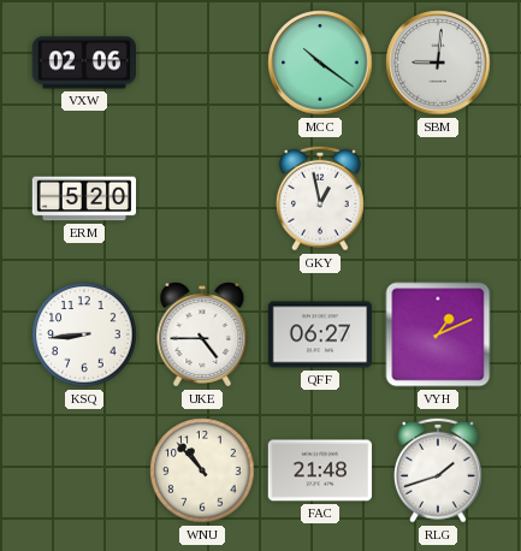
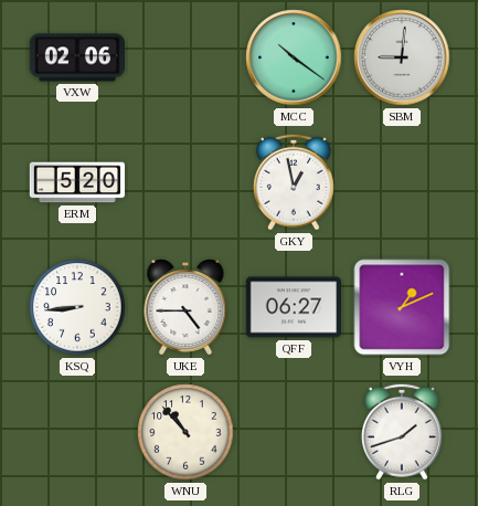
FAC: 21:48 -> none (319, 470)
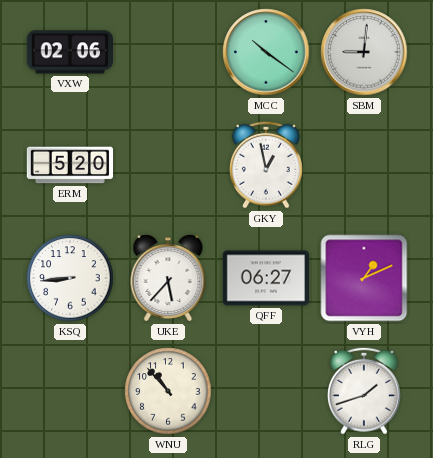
UKE: 4:45 -> 5:37 (168, 278)
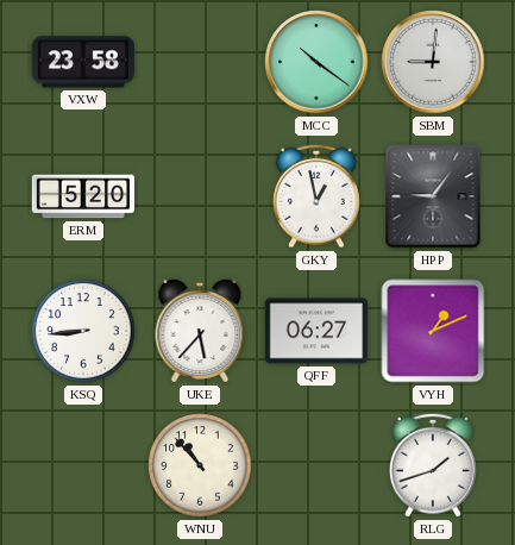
VXW: 02:06 -> 23:58 (82, 62)
HPP: none -> 9:06 (433, 196)
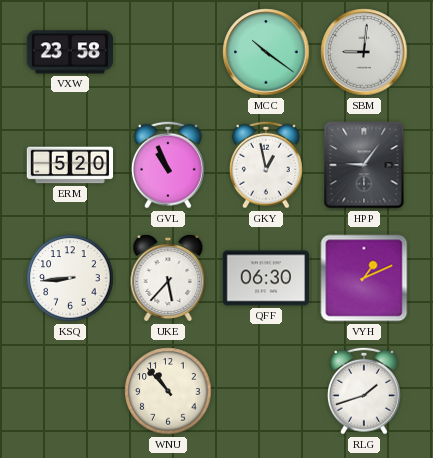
GVL: none -> 10:56 (168, 165)
QFF: 06:27 -> 06:30 (265, 278)
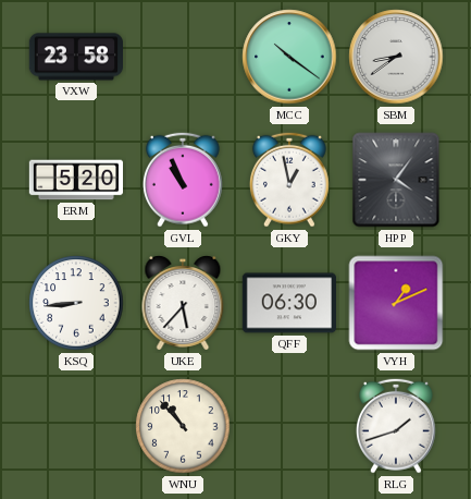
SBM: 9:01 -> 8:39 (396, 57)
HPP: 9:06 -> 4:06 (396, 180)
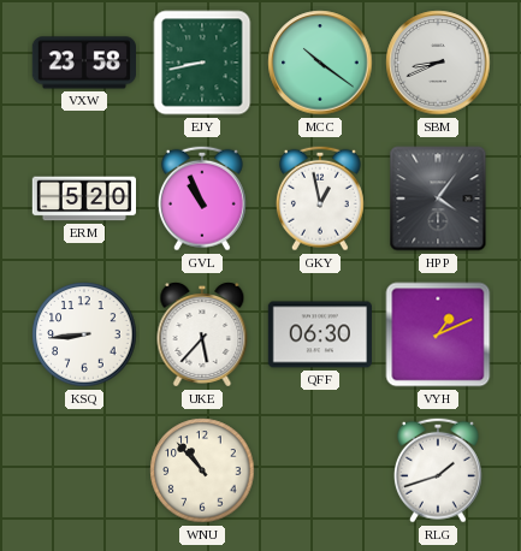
EJY: none -> 8:43 (202, 63)
SBM: 8:39 -> 8:41 (438, 63)
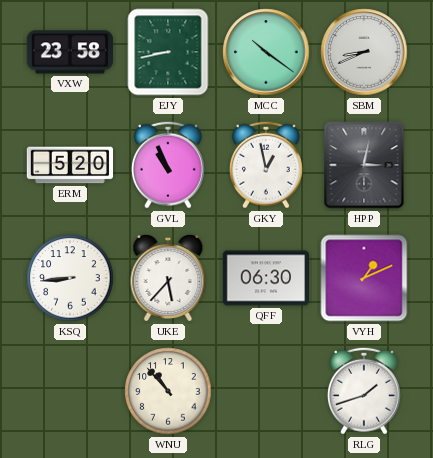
HPP: 4:06 -> 3:02 (364, 165)
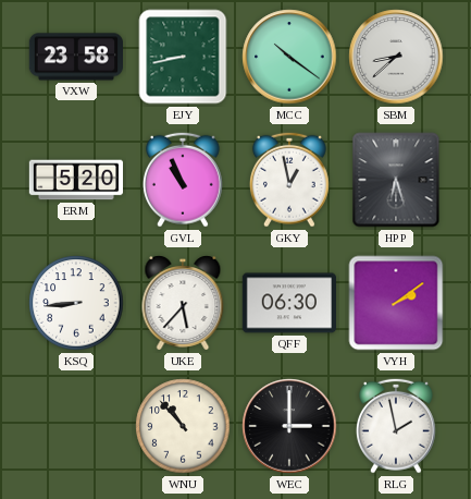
SBM: 8:41 -> 8:38 (396, 57)
HPP: 3:02 -> 6:27 (396, 180)
VYH: 1:11 -> 2:09 (396, 303)
WEC: none -> 3:00 (289, 426)
RLG: 1:42 -> 1:58 (396, 426)
